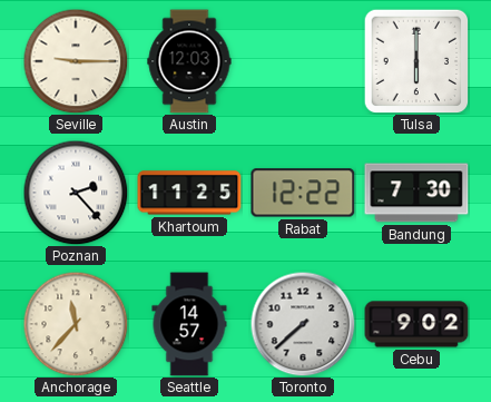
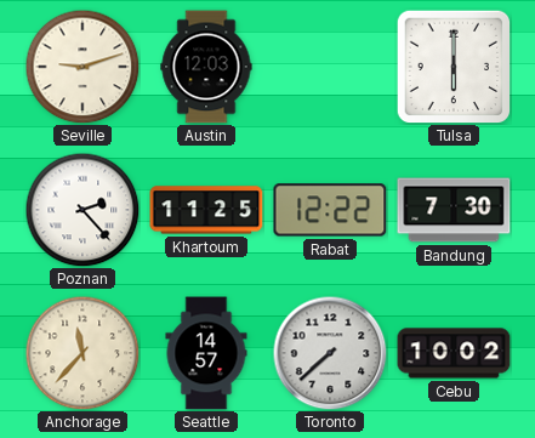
Seville: 9:15 -> 9:12 (82, 67)
Cebu: 9:02 -> 10:02 (454, 353)
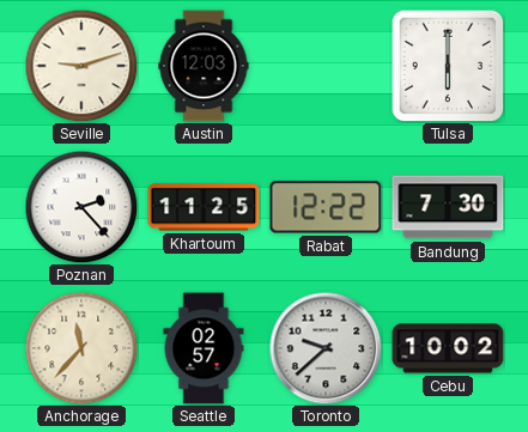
Seattle: 14:57 -> 02:57 (204, 348)
Toronto: 7:38 -> 9:38 (326, 348)
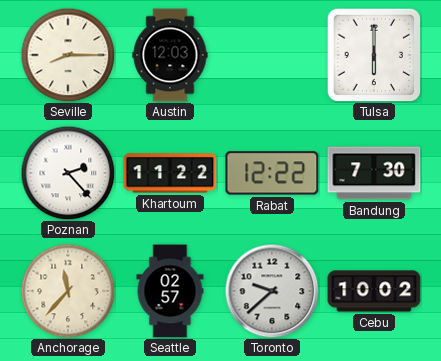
Seville: 9:12 -> 8:15 (68, 55)
Khartoum: 11:25 -> 11:22 (170, 173)
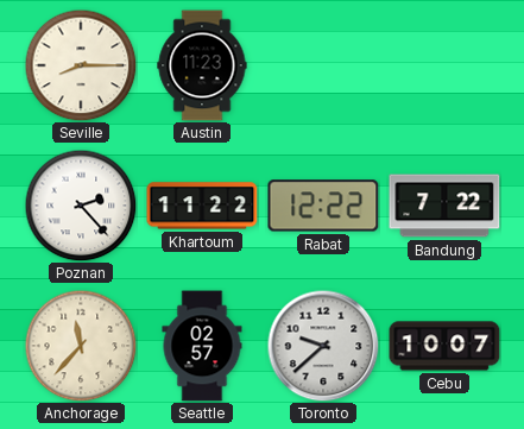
Austin: 12:03 -> 11:23 (202, 65)
Tulsa: 6:00 -> none (374, 55)
Bandung: 7:30 -> 7:22 (444, 206)
Cebu: 10:02 -> 10:07 (444, 346)
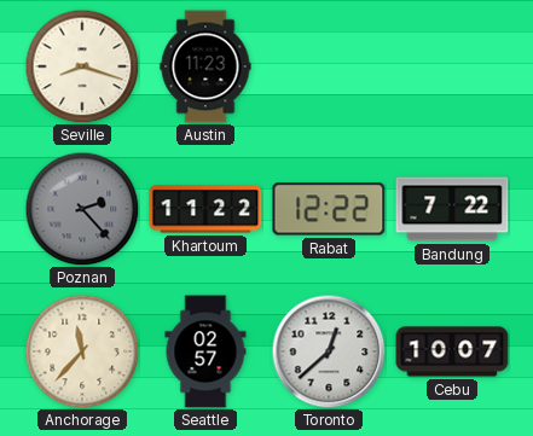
Seville: 8:15 -> 8:18 (82, 66)
Poznan dial: white -> grey (82, 209)
Toronto: 9:38 -> 12:38 (329, 351)
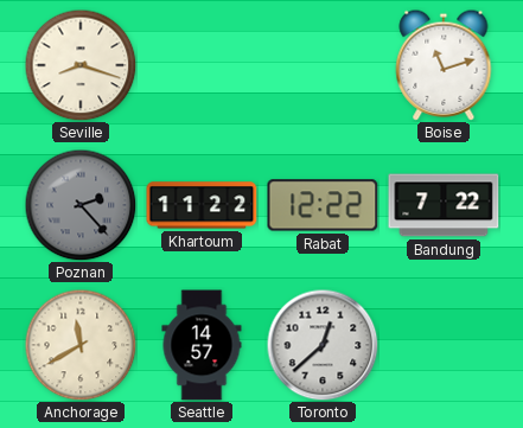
Austin: 11:23 -> none (205, 66)
Boise: none -> 11:12 (444, 65)
Anchorage: 11:37 -> 11:40 (81, 345)
Seattle: 02:57 -> 14:57 (202, 345)
Cebu: 10:07 -> none (452, 351)
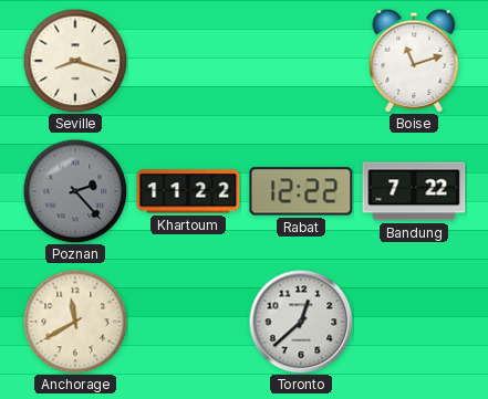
Seattle: 14:57 -> none (202, 345)
